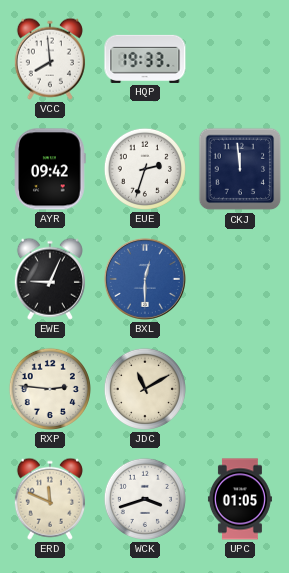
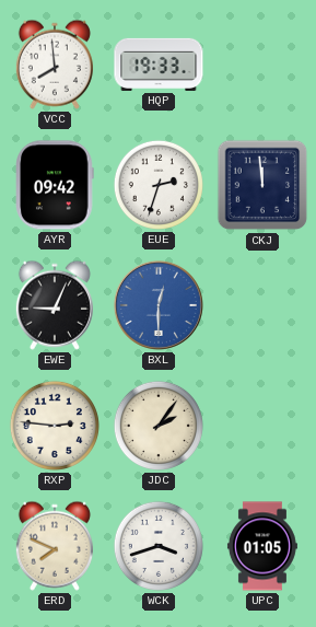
JDC: 11:10 -> 2:06 (159, 426)
ERD: 11:49 -> 7:49 (55, 546)
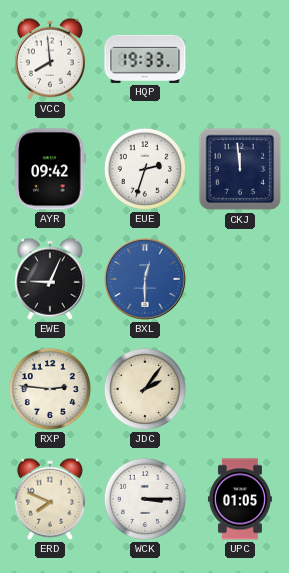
WCK: 3:42 -> 3:15 (145, 499)
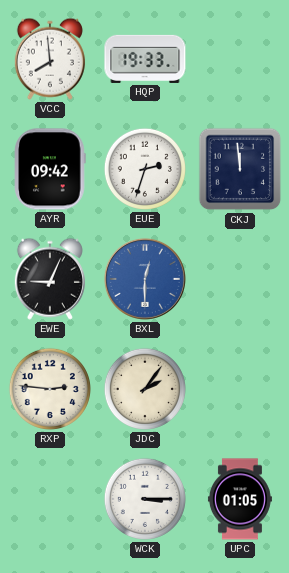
ERD: 7:49 -> none (50, 499)
